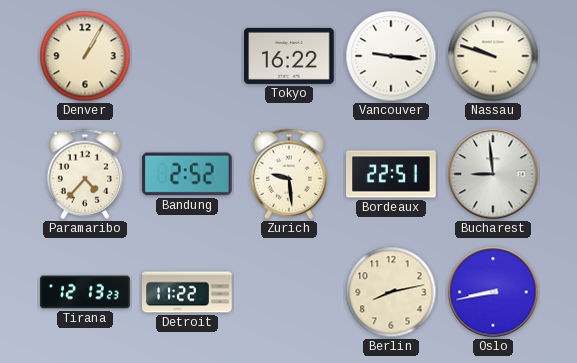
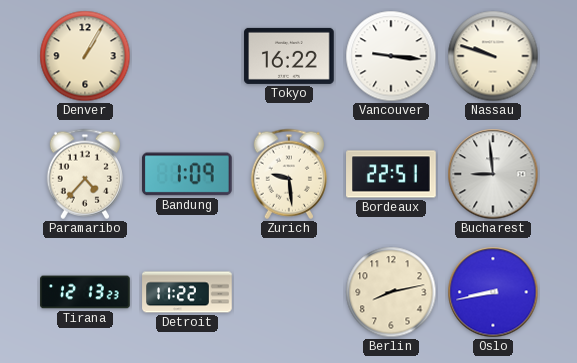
Bandung: 2:52 -> 1:09 (188, 174)
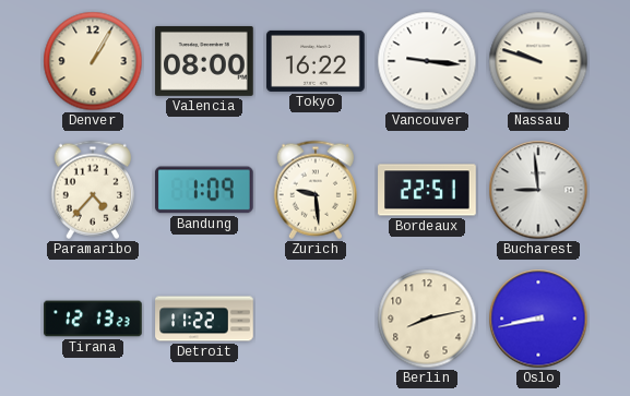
Valencia: none -> 08:00 (204, 61)
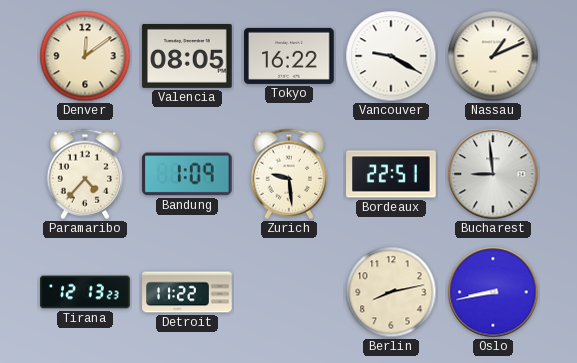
Denver: 1:05 -> 12:09 (85, 56)
Valencia: 08:00 -> 08:05 (187, 56)
Vancouver: 9:16 -> 9:20 (391, 56)
Nassau: 9:48 -> 1:11 (493, 56)
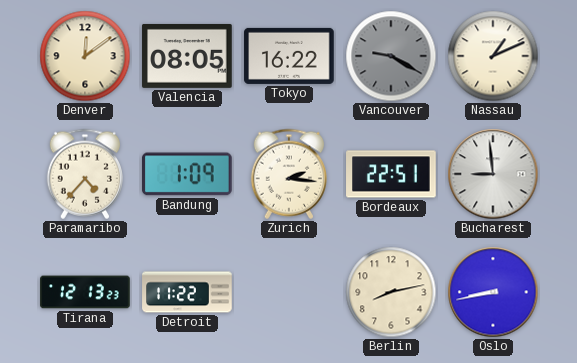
Vancouver dial: white -> grey (391, 56)
Zurich: 9:29 -> 2:16 (289, 174)
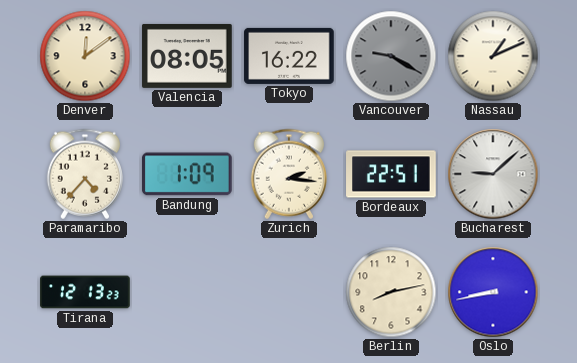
Bucharest: 8:59 -> 9:08 (493, 174)
Detroit: 11:22 -> none (187, 292)
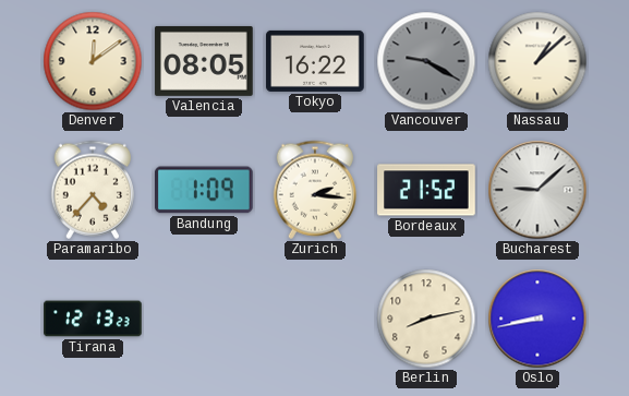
Nassau: 1:11 -> 1:08 (537, 61)
Bordeaux: 22:51 -> 21:52 (426, 190)
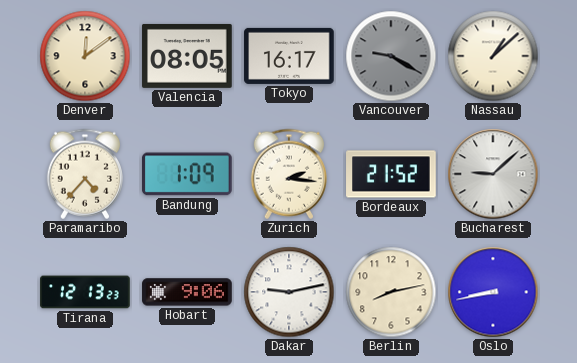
Tokyo: 16:22 -> 16:17 (289, 56)
Hobart: none -> 9:06 (187, 292)
Dakar: none -> 9:13 (289, 292)
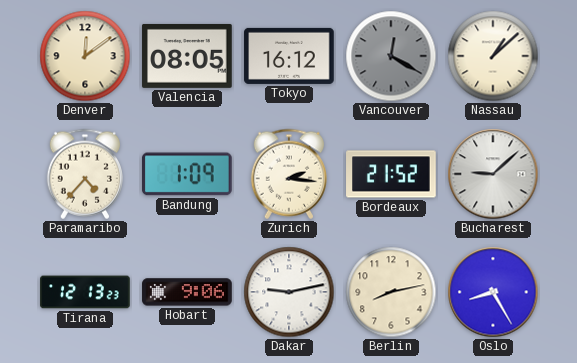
Tokyo: 16:17 -> 16:12 (289, 56)
Vancouver: 9:20 -> 12:20 (391, 56)
Oslo: 8:43 -> 8:25 (493, 292)
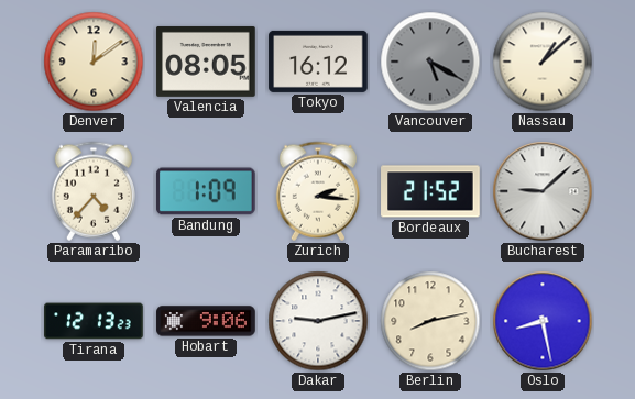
Vancouver: 12:20 -> 5:20 (430, 62)
Oslo: 8:25 -> 8:28 (543, 321)
